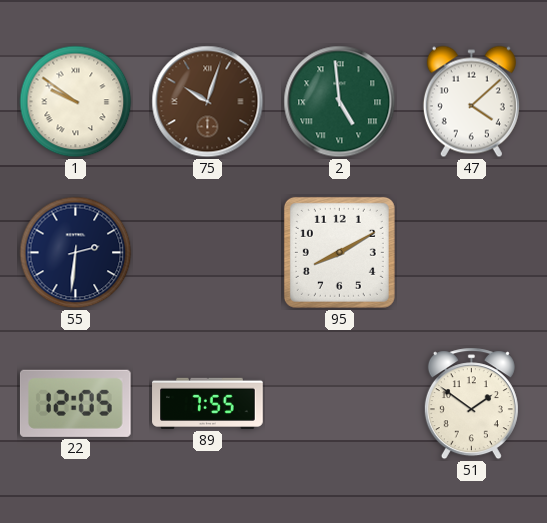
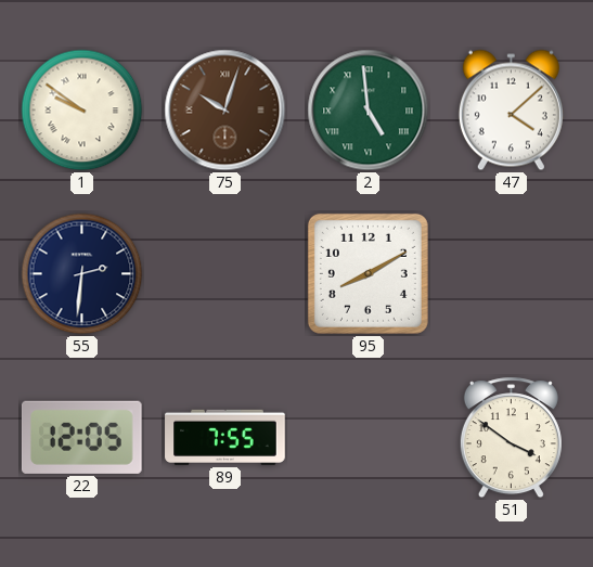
51: 1:51 -> 3:51 (511, 438)
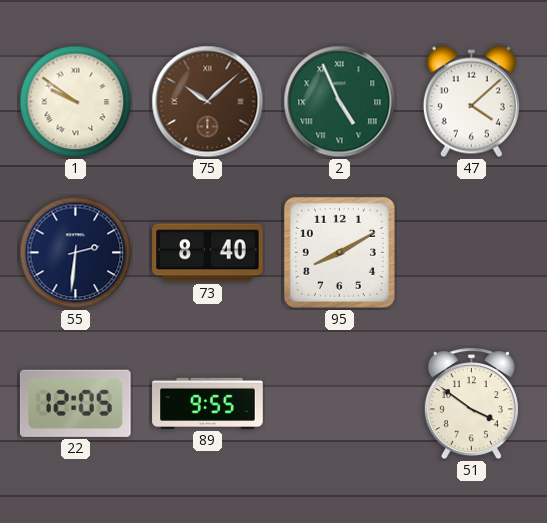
75: 10:03 -> 10:08 (208, 102)
2: 4:59 -> 4:56 (340, 102)
73: none -> 8:40 (208, 253)
89: 7:55 -> 9:55 (208, 403)
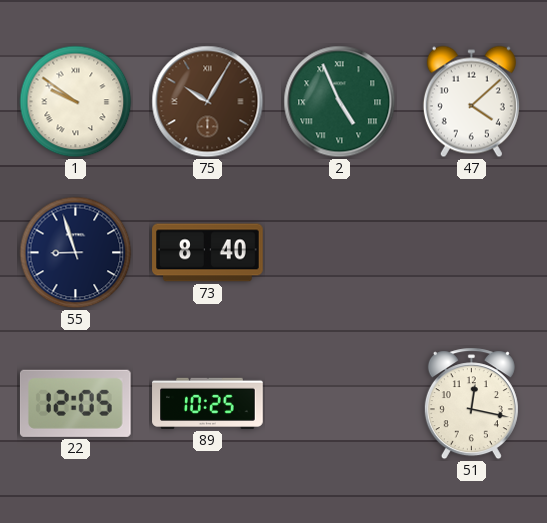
75: 10:08 -> 10:05 (208, 102)
55: 2:31 -> 8:57 (76, 253)
95: 8:10 -> none (339, 252)
89: 9:55 -> 10:25 (208, 403)
51: 3:51 -> 12:17 (471, 404)
